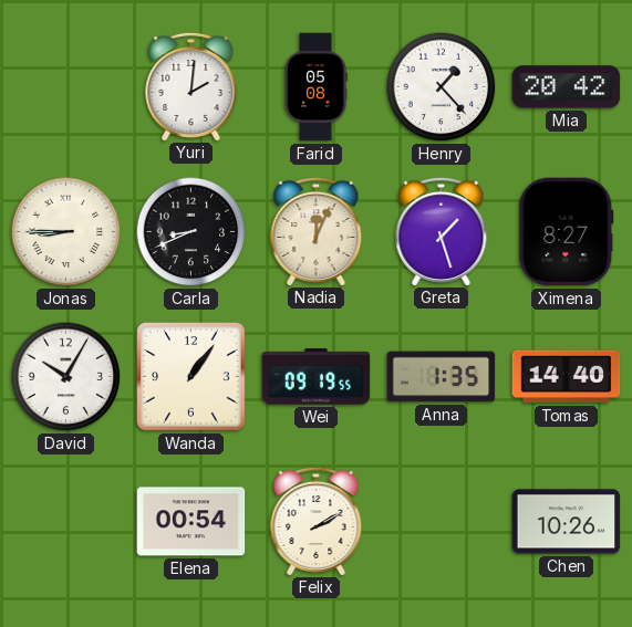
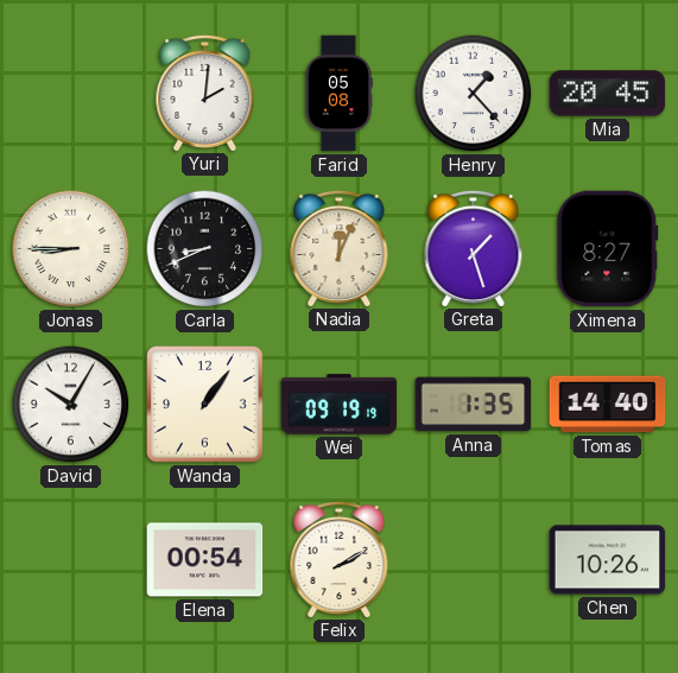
Mia: 20:42 -> 20:45 (608, 94)
Wei: 09:19:55 -> 09:19:19 (340, 405)
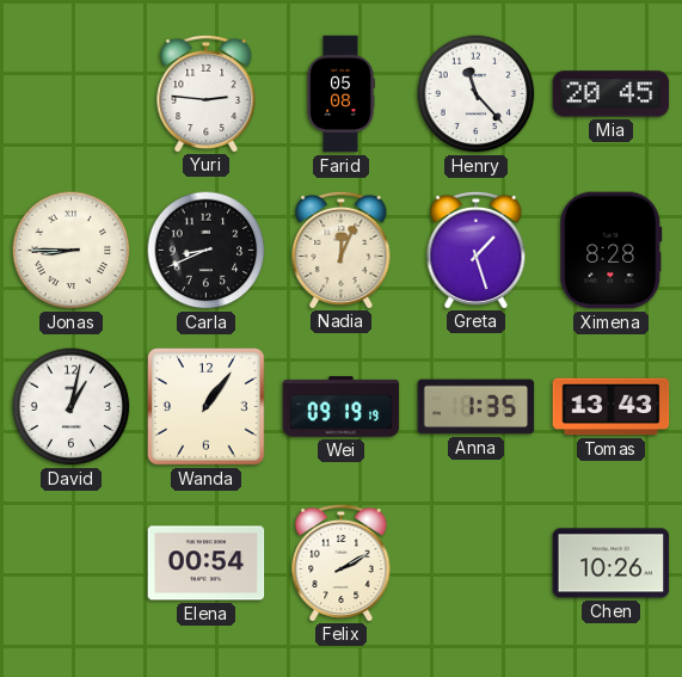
Yuri: 2:01 -> 2:46 (207, 93)
Henry: 1:23 -> 11:23 (477, 94)
Ximena: 8:27 -> 8:28 (612, 251)
David: 10:05 -> 1:02 (72, 407)
Tomas: 14:40 -> 13:43 (612, 407)
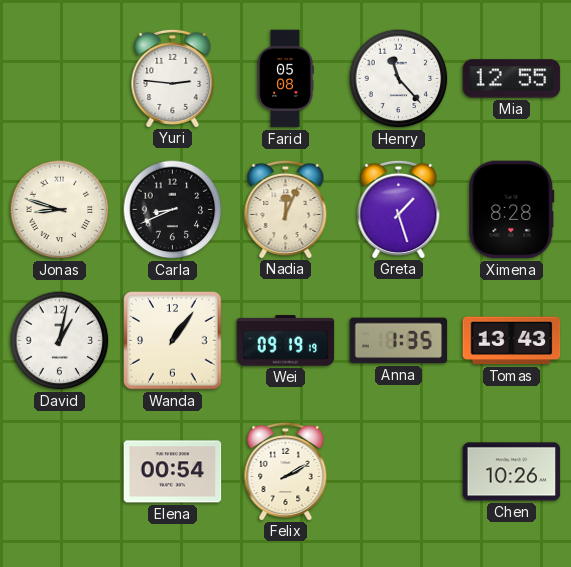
Mia: 20:45 -> 12:55 (512, 79)
Jonas: 8:45 -> 8:48 (60, 210)
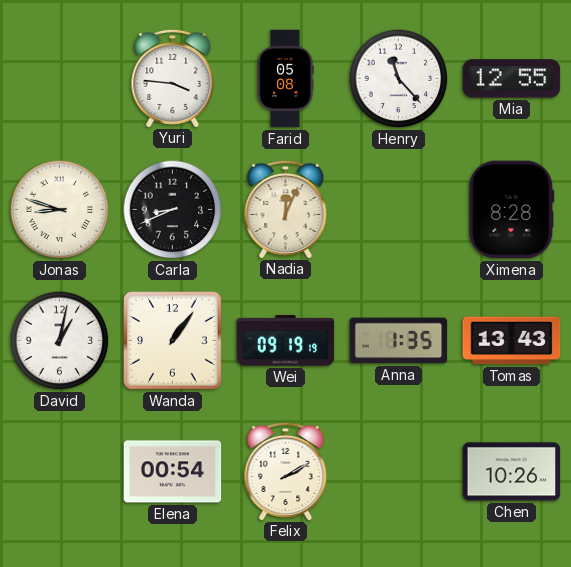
Yuri: 2:46 -> 3:46 (173, 78)
Greta: 1:27 -> none (399, 209)
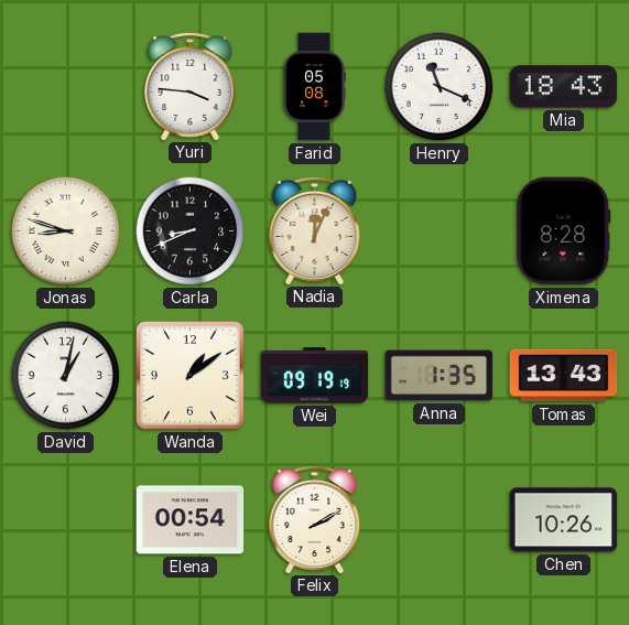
Henry: 11:23 -> 11:19 (440, 87)
Mia: 12:55 -> 18:43 (564, 87)
Wanda: 1:06 -> 1:09 (191, 376)
